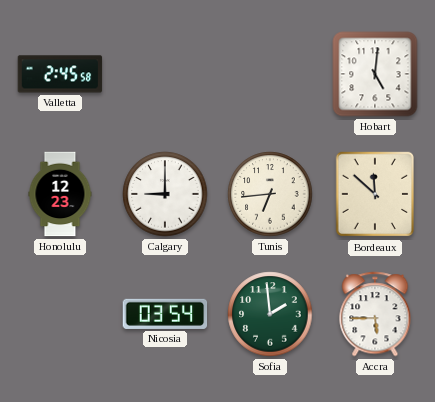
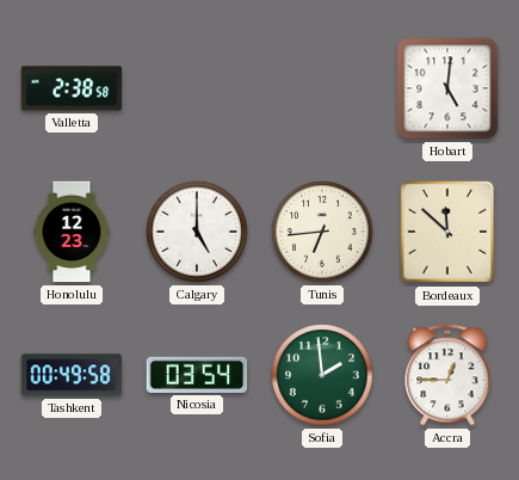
Valletta: 2:45 -> 2:38 (72, 88)
Calgary: 9:00 -> 5:00 (197, 232)
Tashkent: none -> 00:49 (72, 375)
Accra: 5:45 -> 12:45 (447, 375)
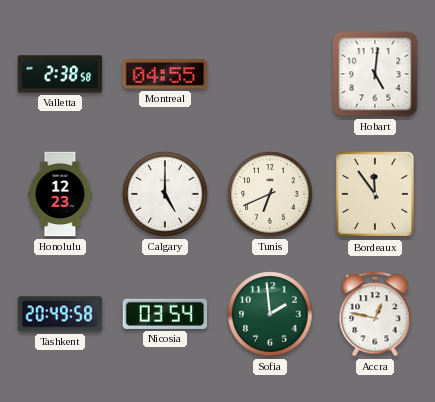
Montreal: none -> 04:55 (165, 74)
Tunis: 6:44 -> 6:41 (270, 194)
Bordeaux: 11:52 -> 11:54 (374, 194)
Tashkent: 00:49 -> 20:49 (60, 314)
Accra: 12:45 -> 12:47 (375, 314)
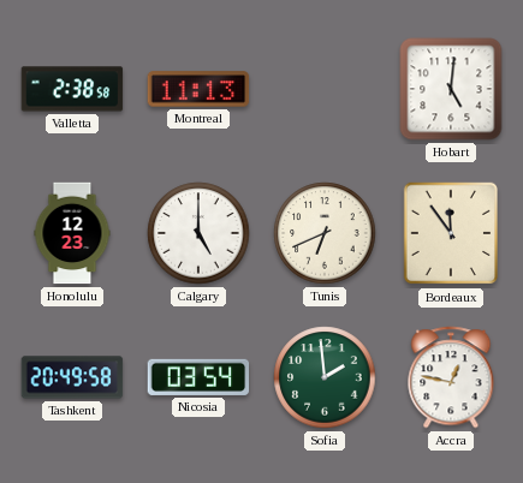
Montreal: 04:55 -> 11:13 (198, 89)
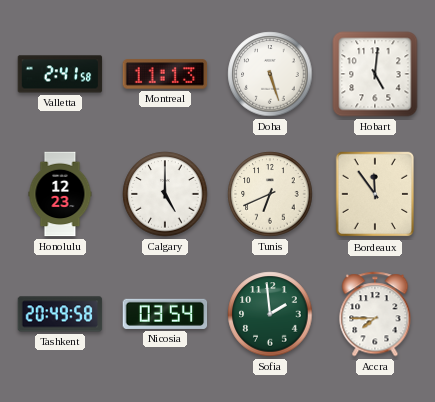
Valletta: 2:38 -> 2:41 (60, 74)
Doha: none -> 5:27 (270, 74)
Accra: 12:47 -> 7:45 (375, 314)
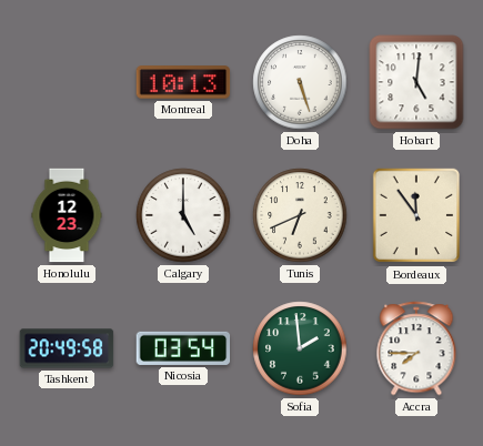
Valletta: 2:41 -> none (60, 74)
Montreal: 11:13 -> 10:13 (183, 82)
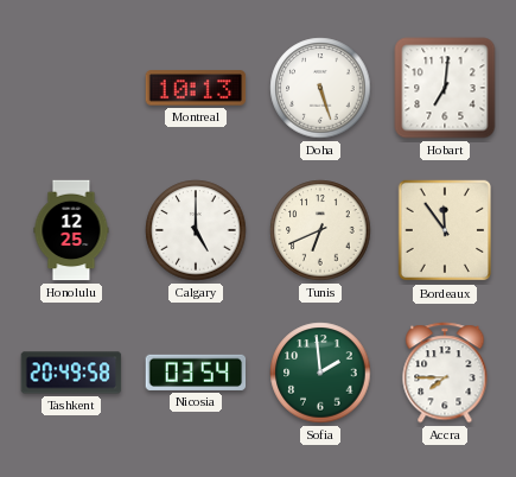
Hobart: 5:01 -> 7:01 (445, 88)
Honolulu: 12:23 -> 12:25 (71, 230)
